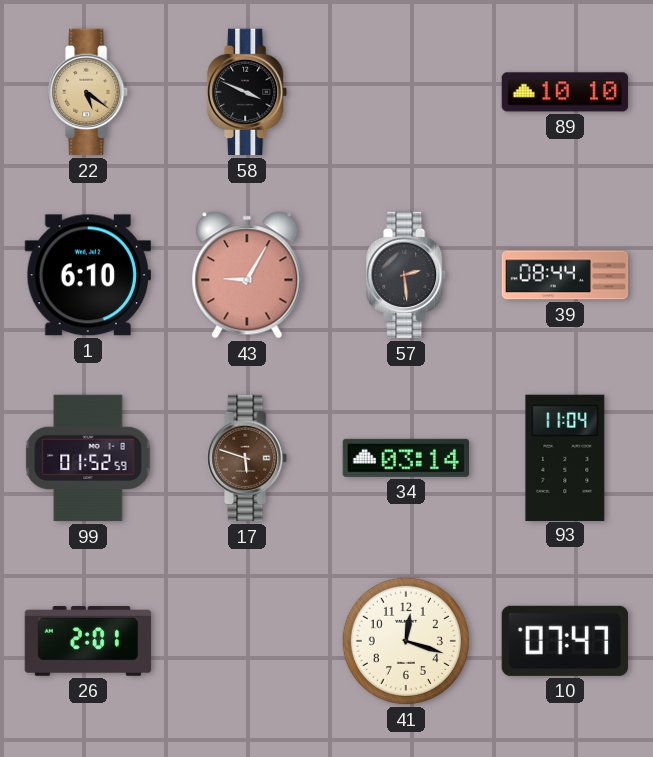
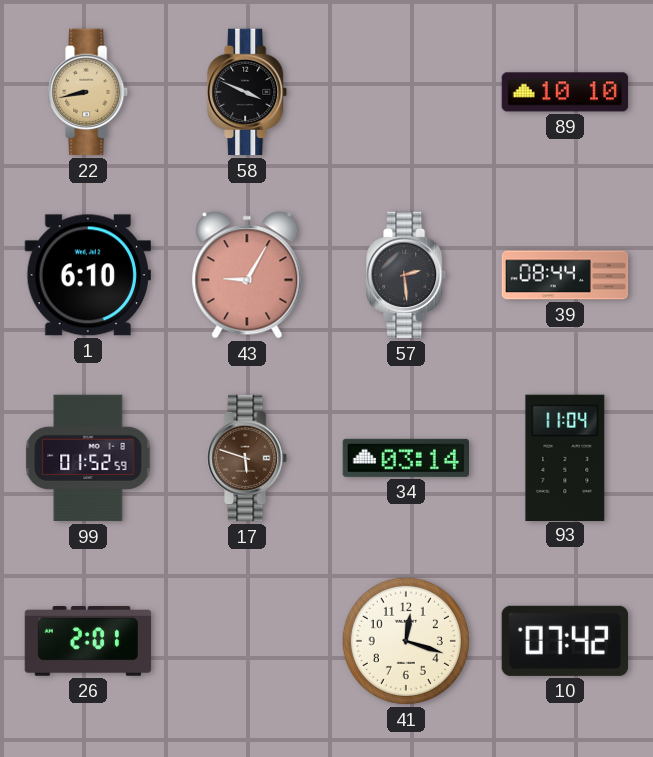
22: 5:21 -> 8:43 (89, 92)
10: 07:47 -> 07:42 (564, 641)
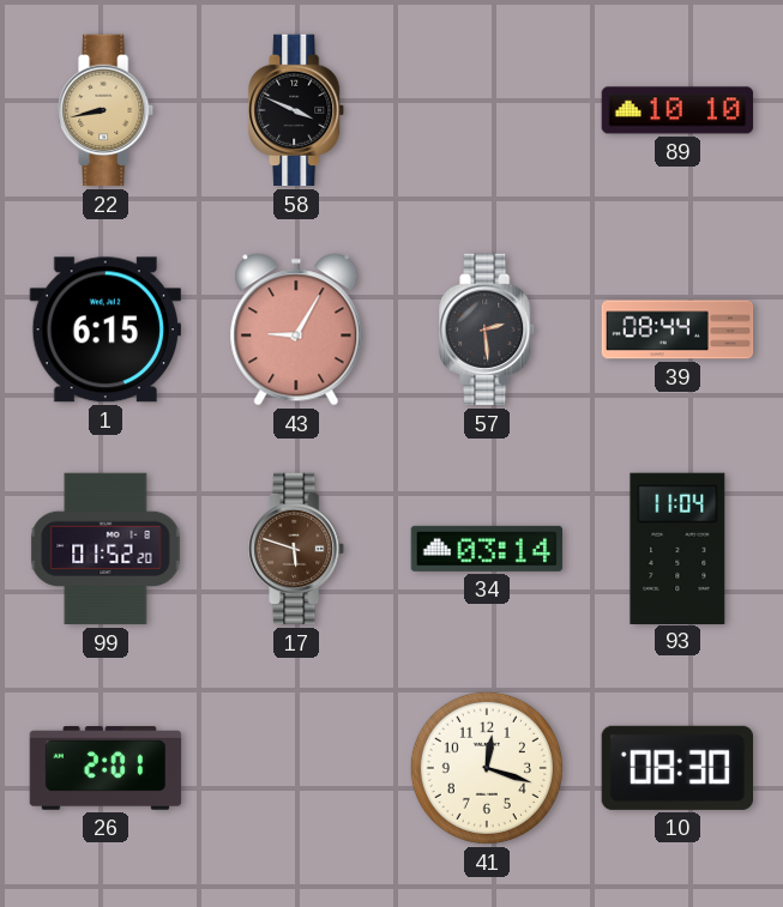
1: 6:10 -> 6:15 (104, 329)
99: 01:52:59 -> 01:52:20 (106, 549)
10: 07:42 -> 08:30 (676, 768)
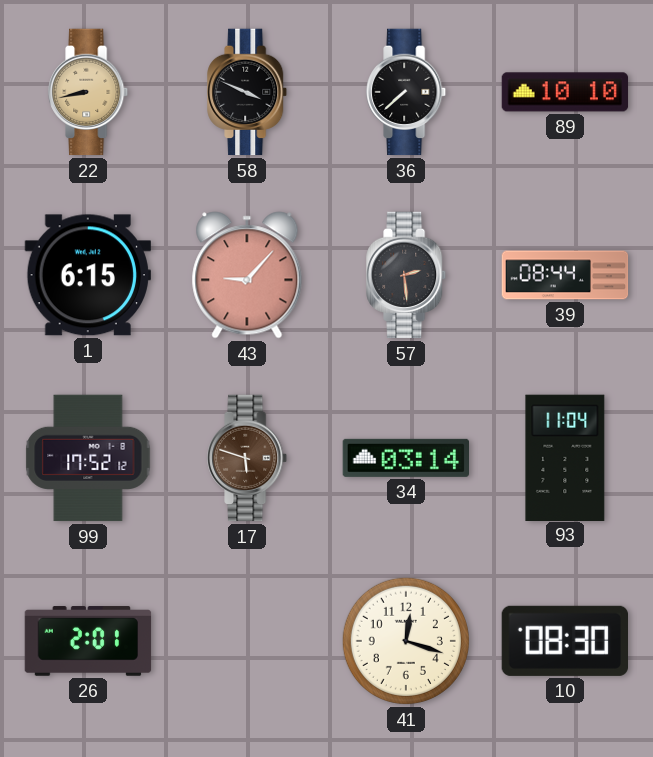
36: none -> 7:38 (407, 92)
43: 9:05 -> 9:07 (247, 275)
99: 01:52 -> 17:52 (88, 458)
